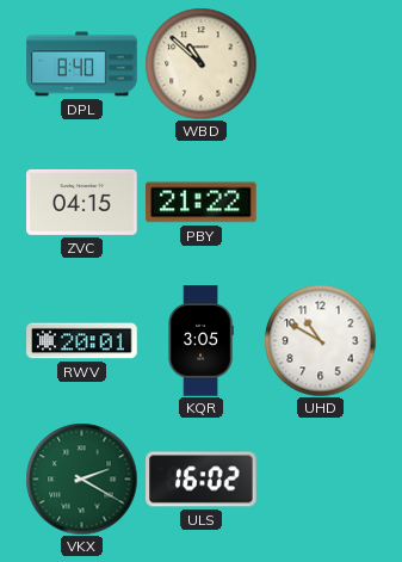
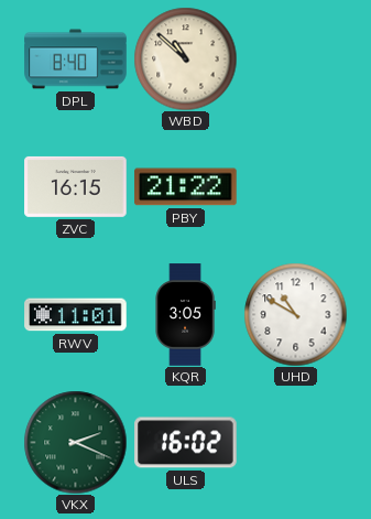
ZVC: 04:15 -> 16:15 (76, 186)
RWV: 20:01 -> 11:01 (76, 315)
VKX: 2:20 -> 2:19 (75, 442)
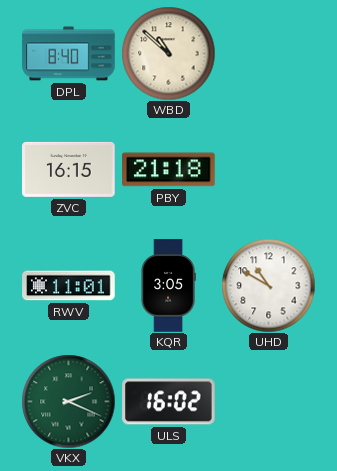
PBY: 21:22 -> 21:18 (169, 170)
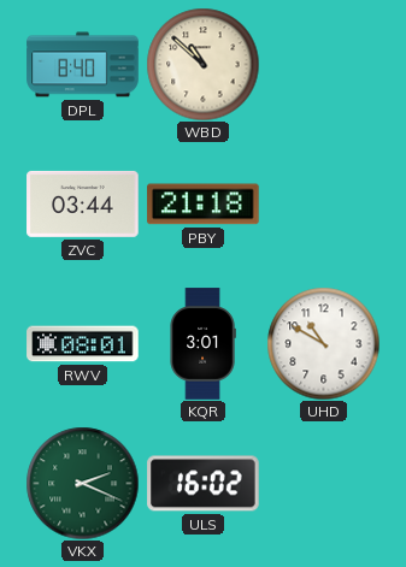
ZVC: 16:15 -> 03:44 (83, 203)
RWV: 11:01 -> 08:01 (83, 344)
KQR: 3:05 -> 3:01 (202, 344)
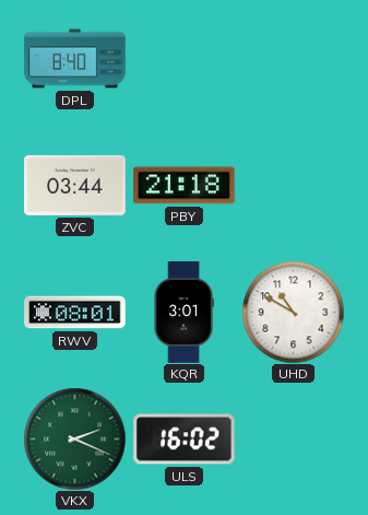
WBD: 10:52 -> none (202, 64)
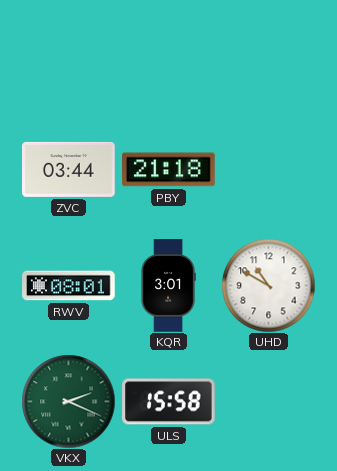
DPL: 8:40 -> none (75, 59)
ULS: 16:02 -> 15:58 (169, 402)
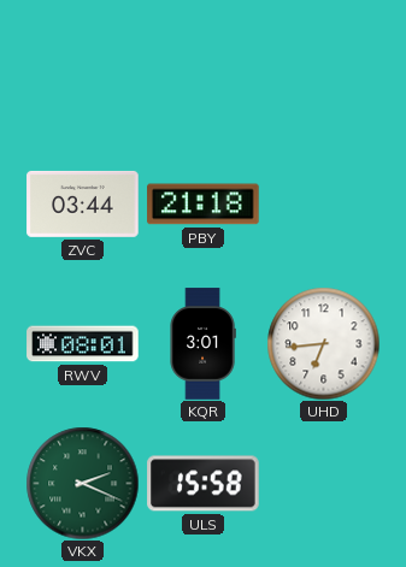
UHD: 10:50 -> 6:44 (323, 343)
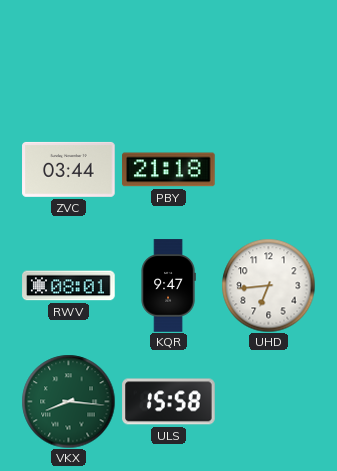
KQR: 3:01 -> 9:47 (168, 286)
VKX: 2:19 -> 8:16 (68, 401)
